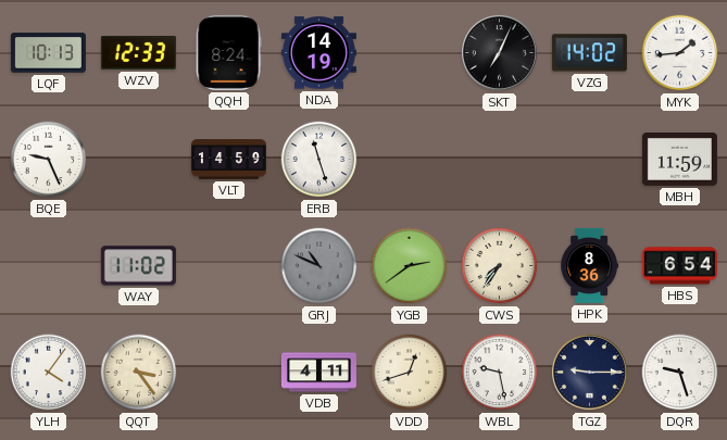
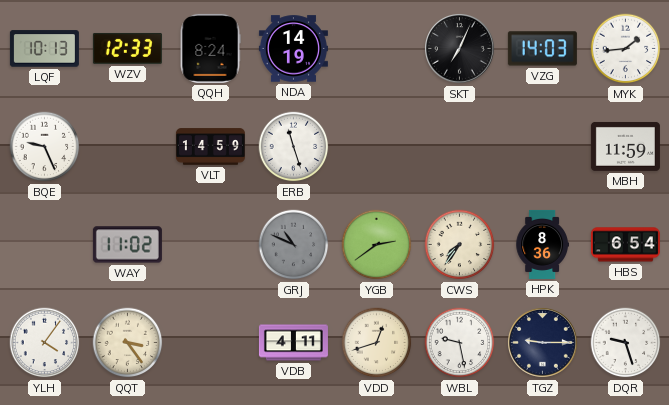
VZG: 14:02 -> 14:03 (542, 49)
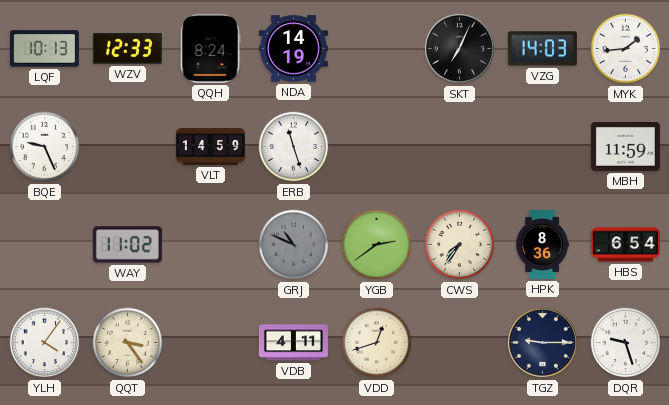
WBL: 9:28 -> none (460, 343)
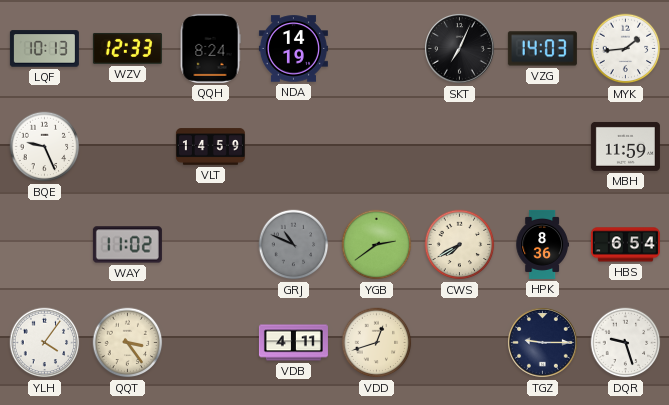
ERB: 11:27 -> none (294, 147)
CWS: 7:36 -> 7:40 (460, 245)
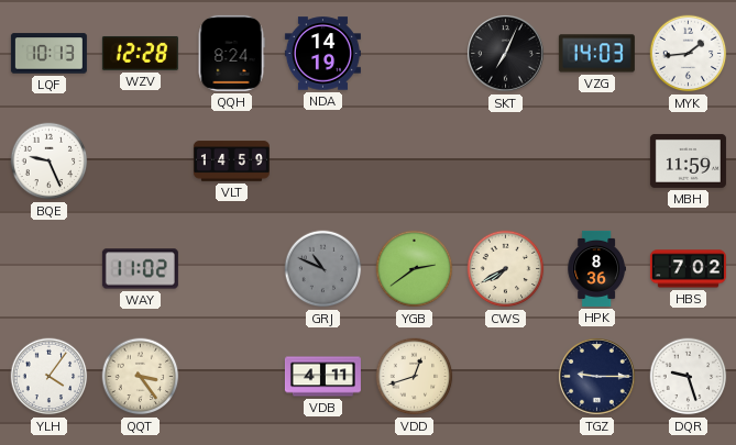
WZV: 12:33 -> 12:28 (140, 53)
HBS: 6:54 -> 7:02 (688, 269)
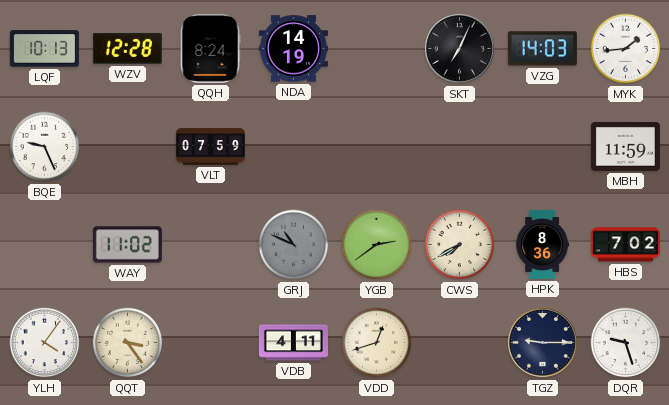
VLT: 14:59 -> 07:59 (210, 147)
